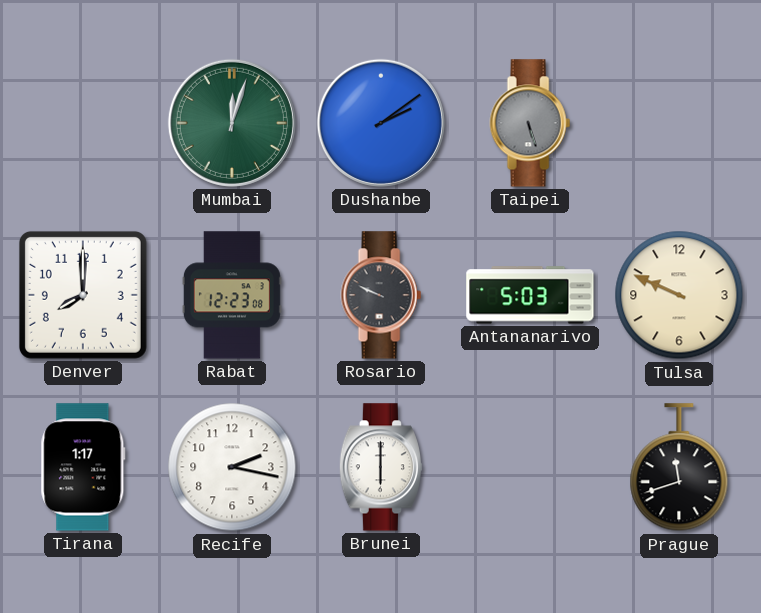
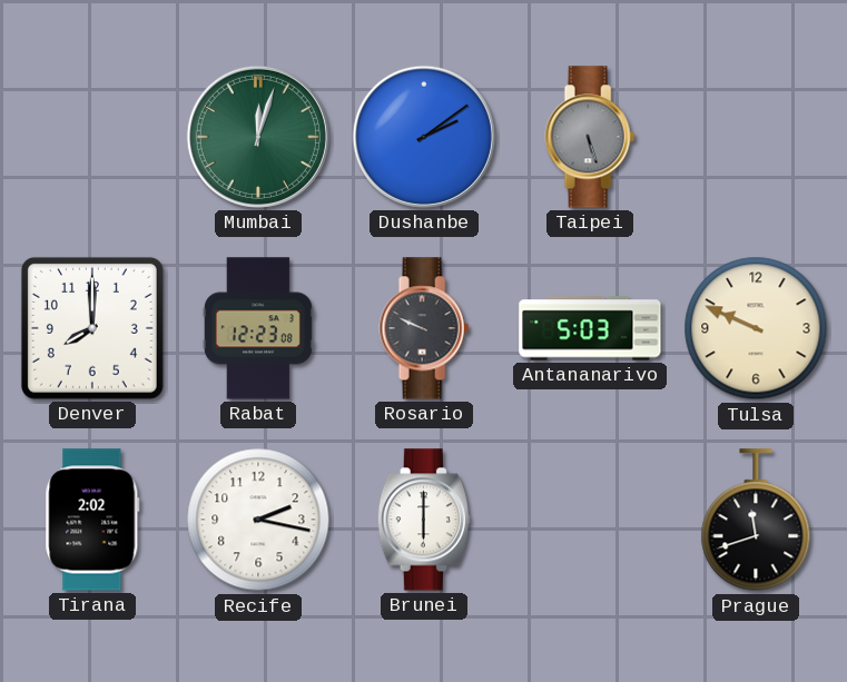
Tirana: 1:17 -> 2:02 (92, 520)
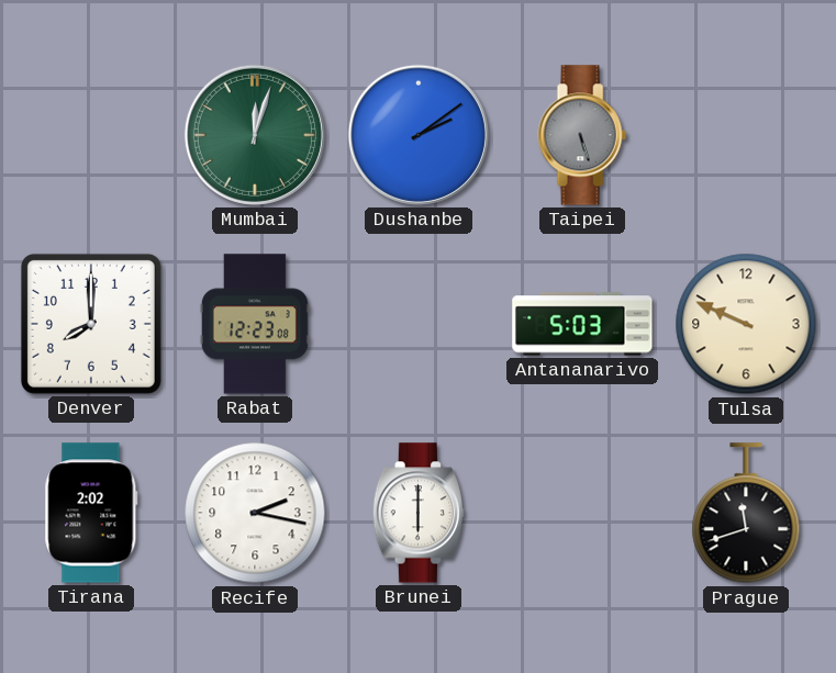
Rosario: 9:49 -> none (424, 328)
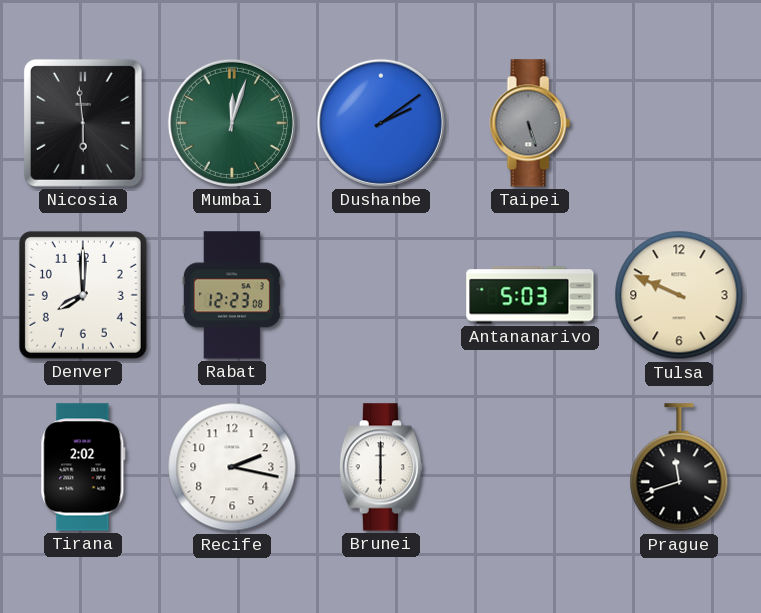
Nicosia: none -> 5:59 (83, 123)
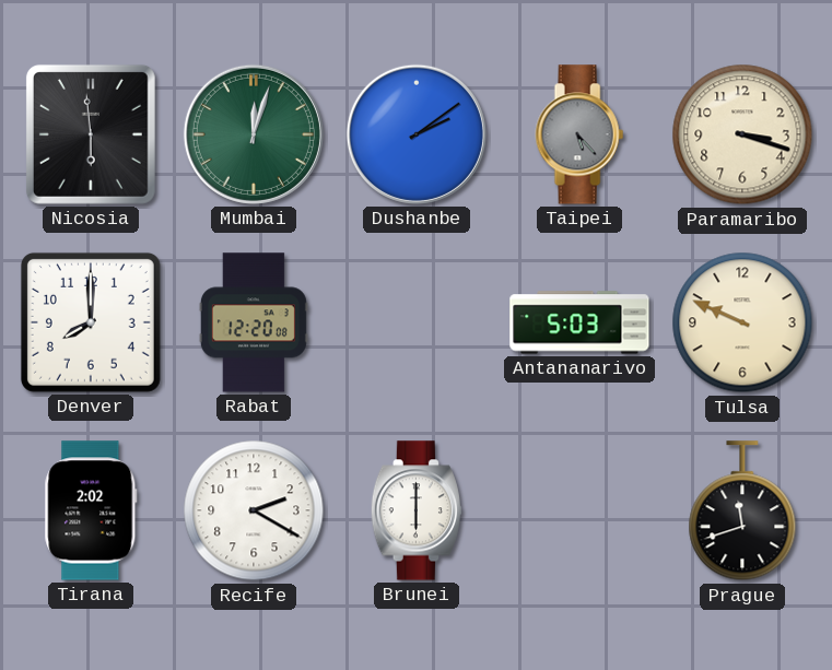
Taipei: 5:27 -> 5:23 (579, 134)
Paramaribo: none -> 3:18 (742, 134)
Rabat: 12:23 -> 12:20 (254, 322)
Recife: 2:17 -> 2:20 (254, 510)
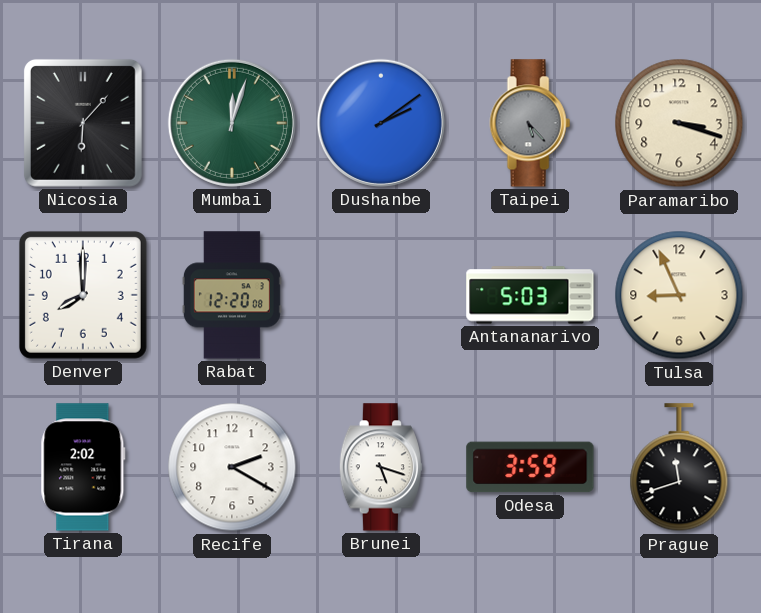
Nicosia: 5:59 -> 6:07 (83, 123)
Tulsa: 9:49 -> 8:56 (679, 295)
Brunei: 6:00 -> 5:18 (381, 467)
Odesa: none -> 3:59 (530, 467)
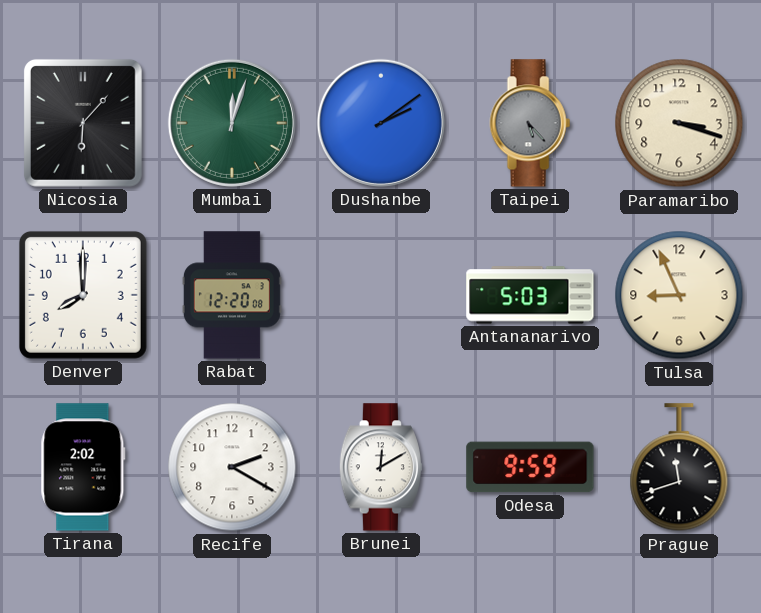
Brunei: 5:18 -> 12:10 (381, 467)
Odesa: 3:59 -> 9:59 (530, 467)
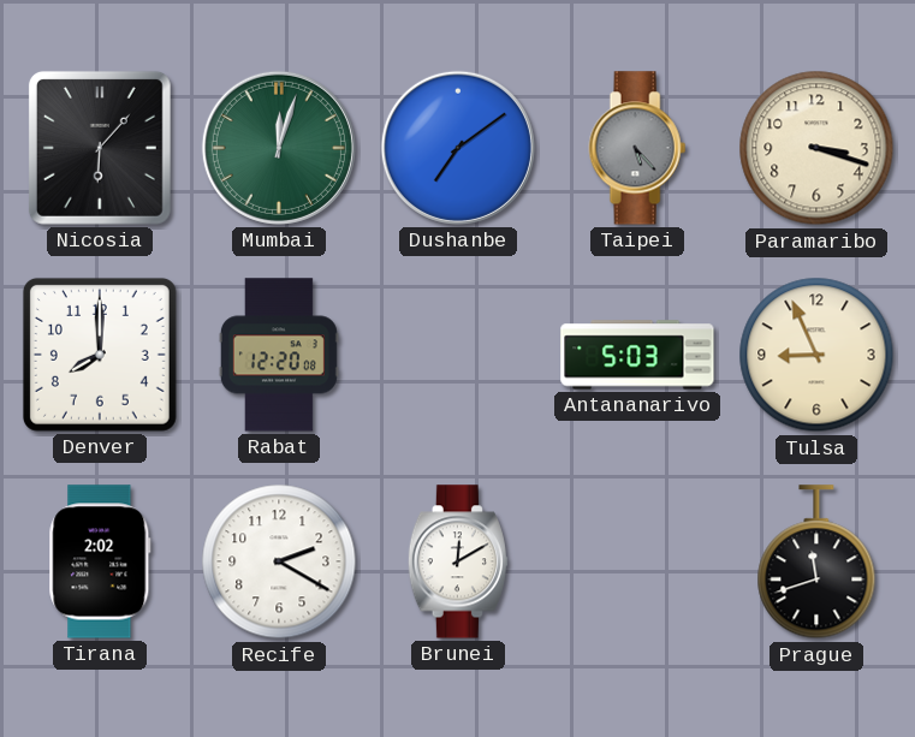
Dushanbe: 2:09 -> 7:09 (458, 148)
Odesa: 9:59 -> none (530, 467)
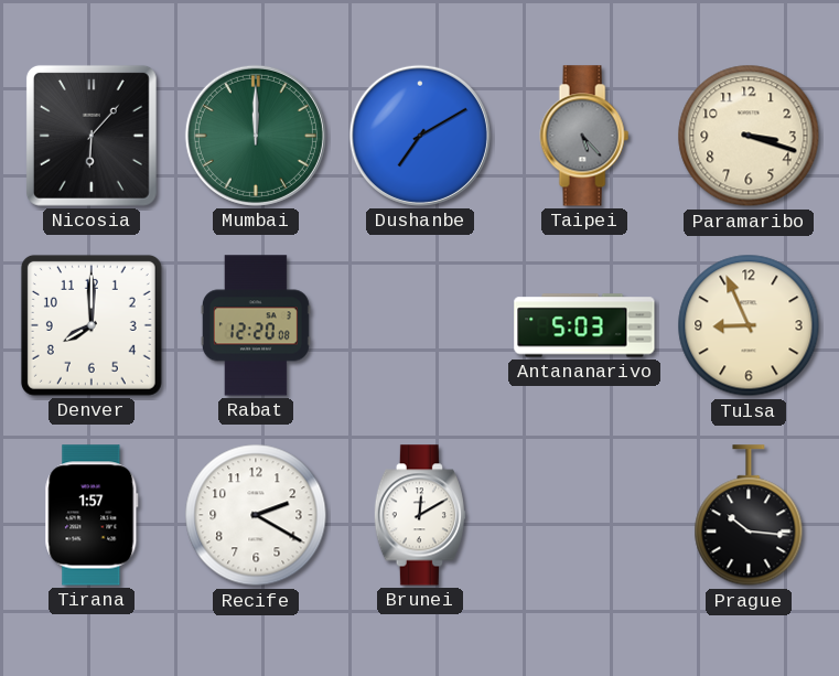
Mumbai: 12:03 -> 12:00 (256, 136)
Dushanbe: 7:09 -> 7:10 (420, 136)
Tirana: 2:02 -> 1:57 (92, 515)
Prague: 11:42 -> 10:16 (749, 516)
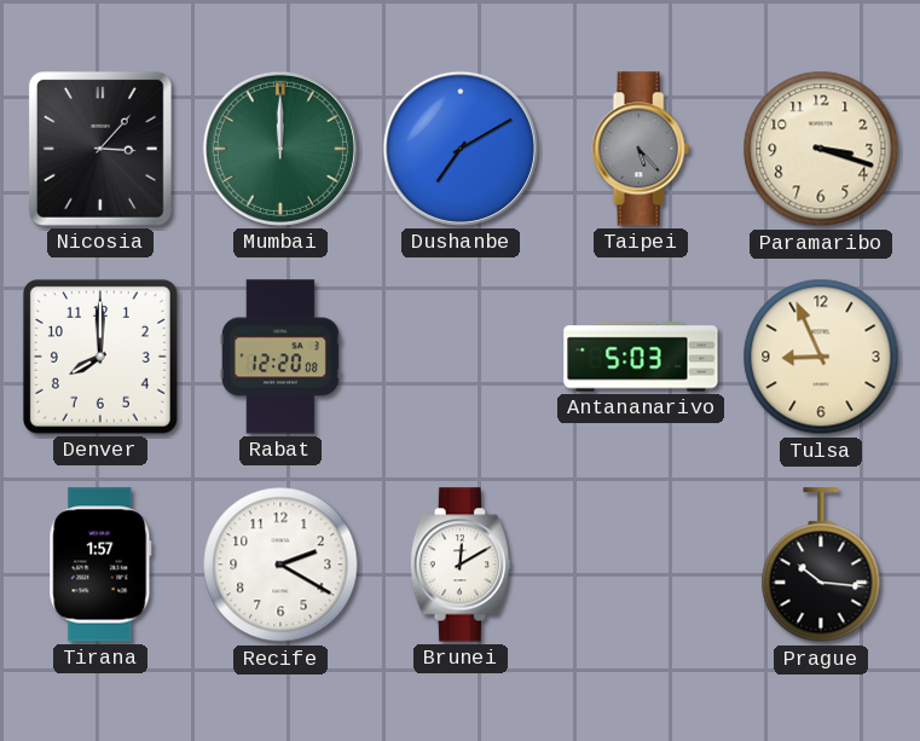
Nicosia: 6:07 -> 3:07 (100, 149)
